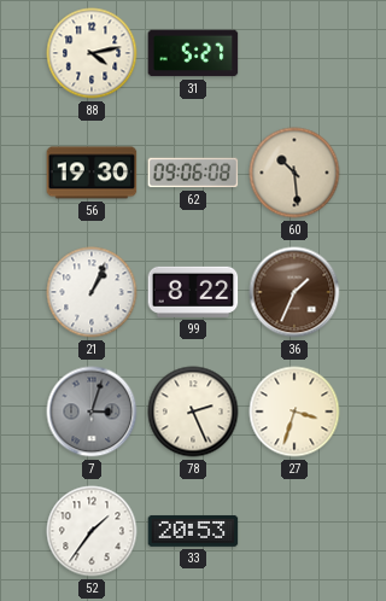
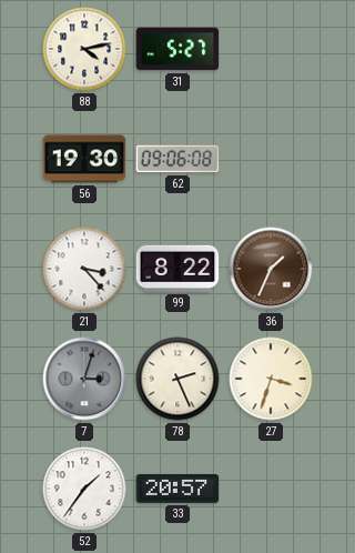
60: 10:29 -> none (294, 173)
21: 1:04 -> 3:23 (84, 269)
33: 20:53 -> 20:57 (177, 489)
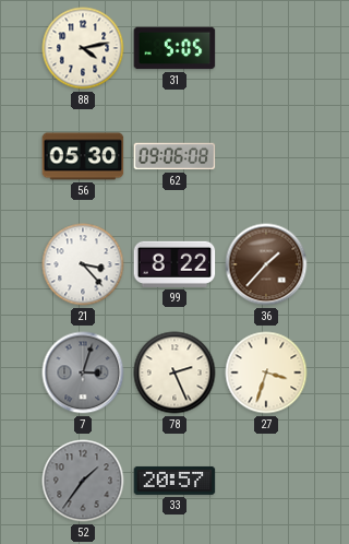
31: 5:27 -> 5:05 (174, 48)
56: 19:30 -> 05:30 (83, 156)
36: 1:34 -> 1:37 (266, 264)
52 dial: white -> grey (83, 481)
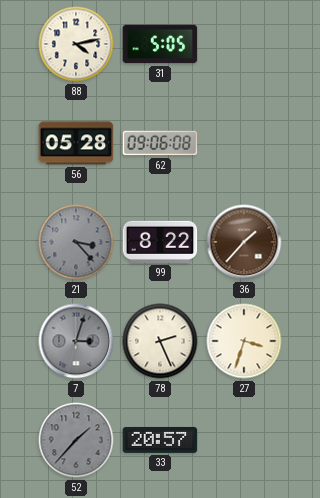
56: 05:30 -> 05:28 (76, 143)
21 dial: white -> grey (76, 242)
52: 1:36 -> 1:37 (76, 440)
